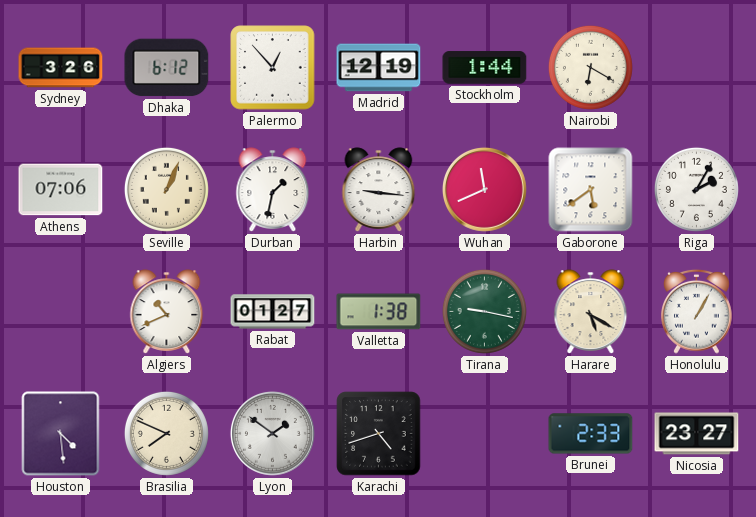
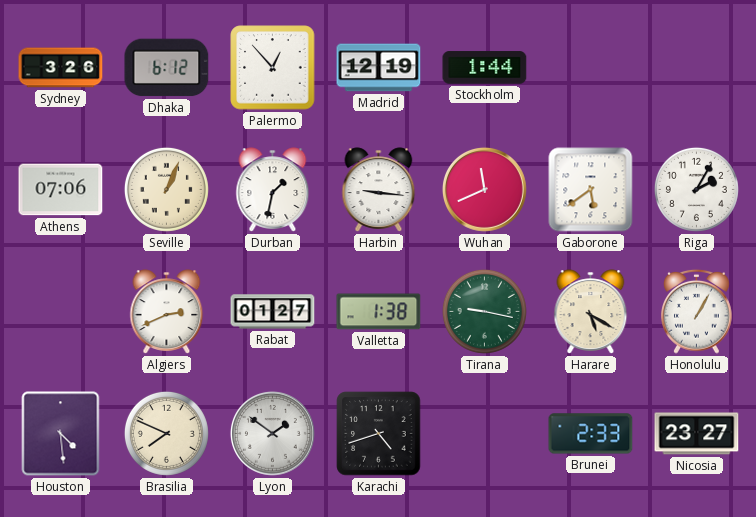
Nairobi: 6:20 -> none (590, 67)
Algiers: 10:41 -> 2:41 (167, 312)
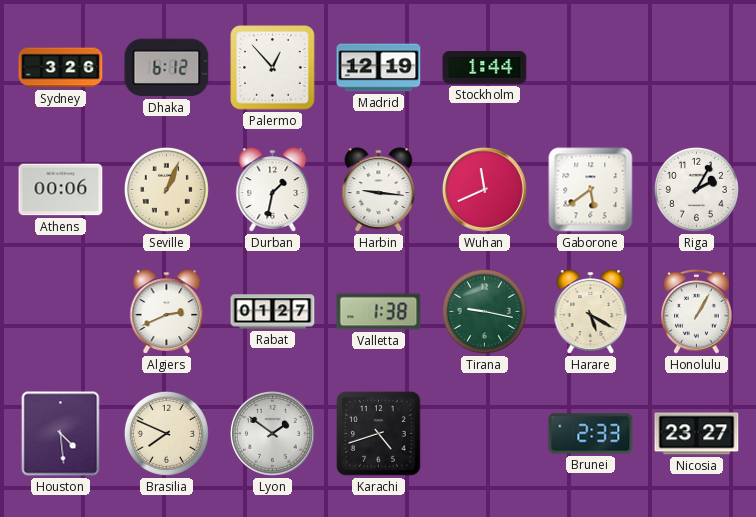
Athens: 07:06 -> 00:06 (61, 190)
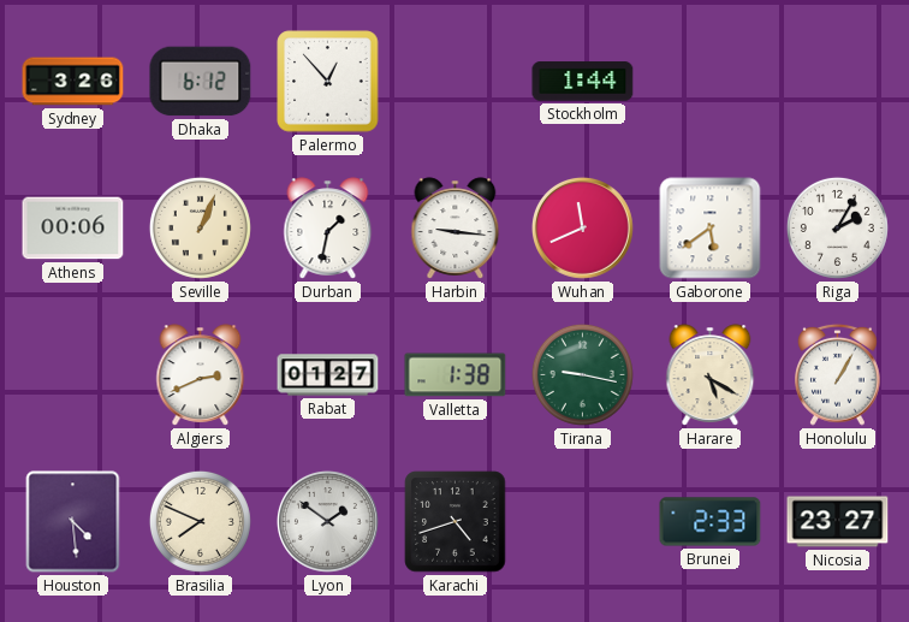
Madrid: 12:19 -> none (379, 68)
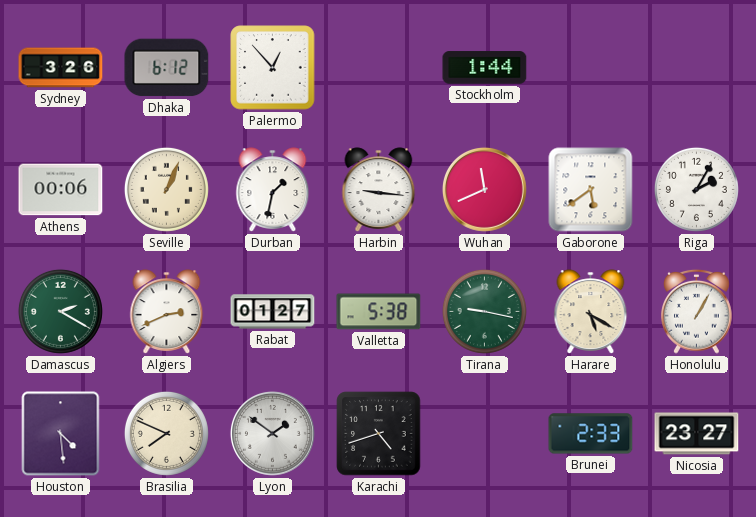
Damascus: none -> 2:20 (60, 311)
Valletta: 1:38 -> 5:38 (379, 312)
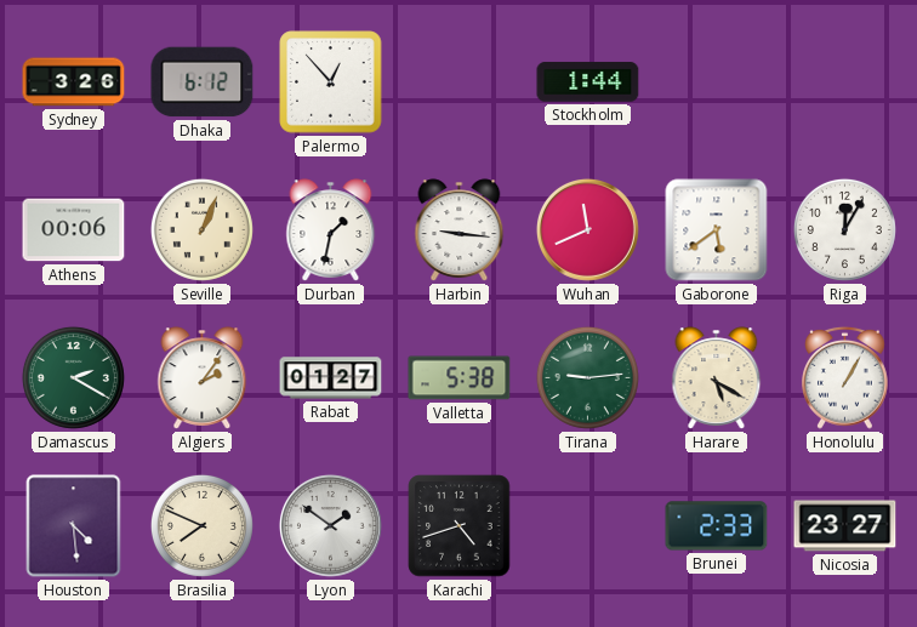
Riga: 2:05 -> 12:05 (844, 229)
Algiers: 2:41 -> 2:06 (203, 378)
Tirana: 9:17 -> 9:14 (587, 377)
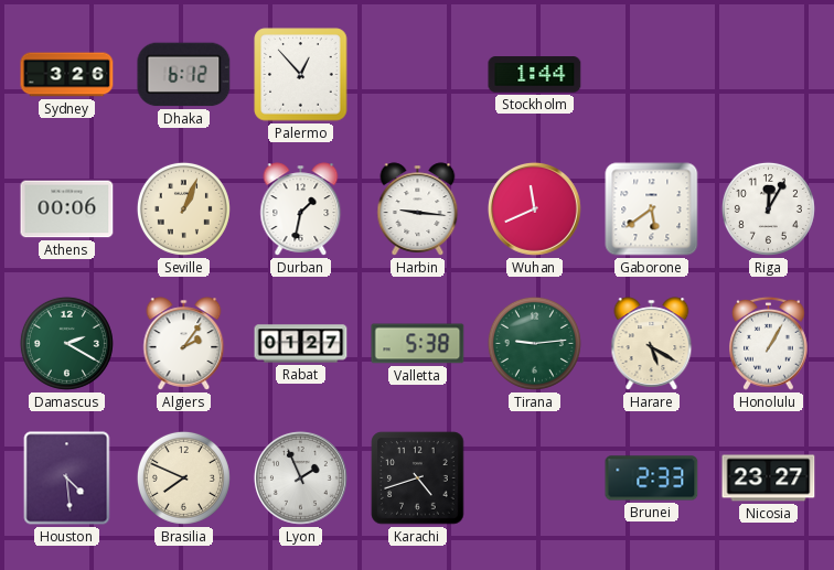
Lyon: 1:51 -> 1:56 (300, 477)
